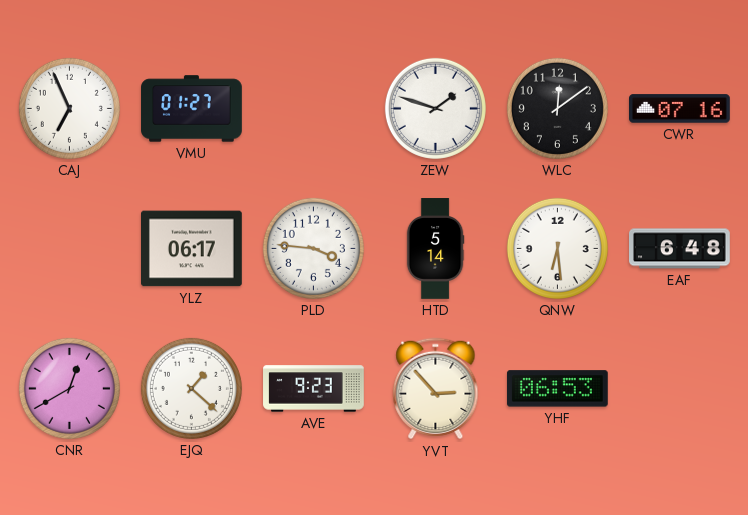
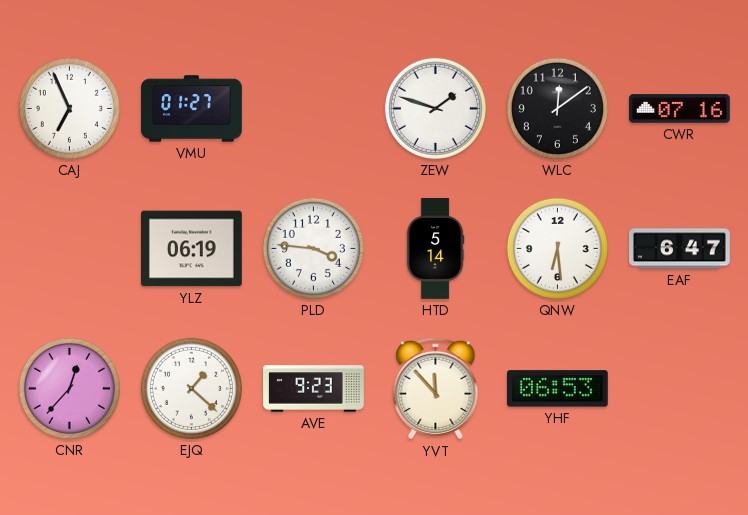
YLZ: 06:17 -> 06:19 (192, 249)
EAF: 6:48 -> 6:47 (680, 249)
CNR: 12:40 -> 12:37 (69, 388)
YVT: 2:53 -> 11:53 (436, 389)
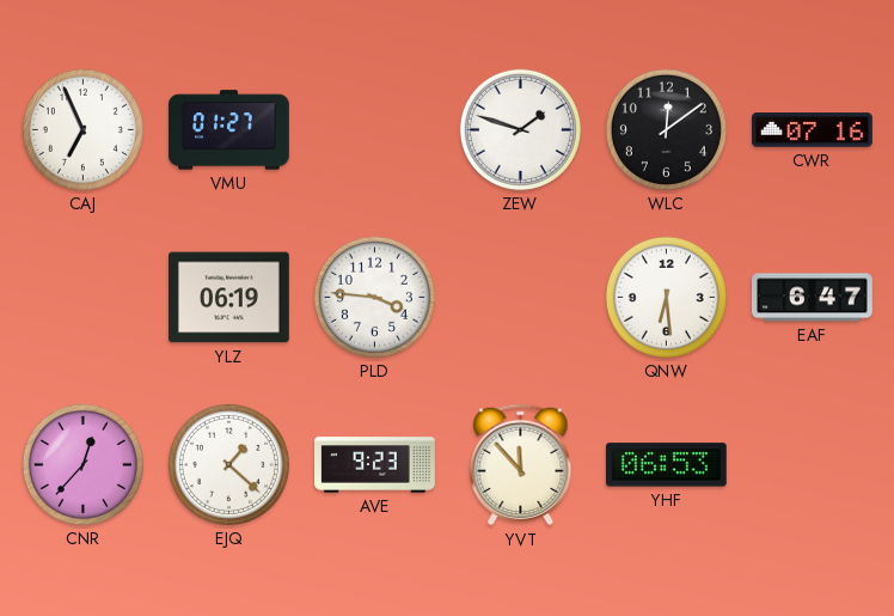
HTD: 5:14 -> none (435, 249)
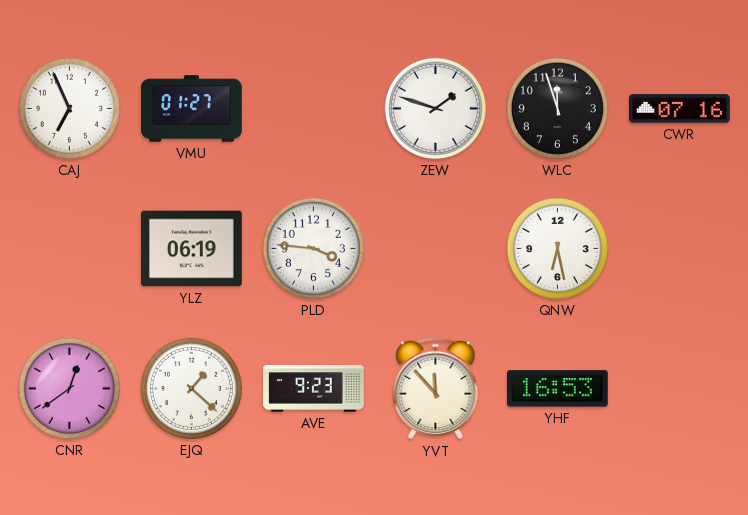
WLC: 12:09 -> 11:57 (557, 108)
QNW: 6:29 -> 6:28 (557, 248)
EAF: 6:47 -> none (813, 298)
CNR: 12:37 -> 12:39 (69, 388)
YHF: 06:53 -> 16:53 (557, 389)
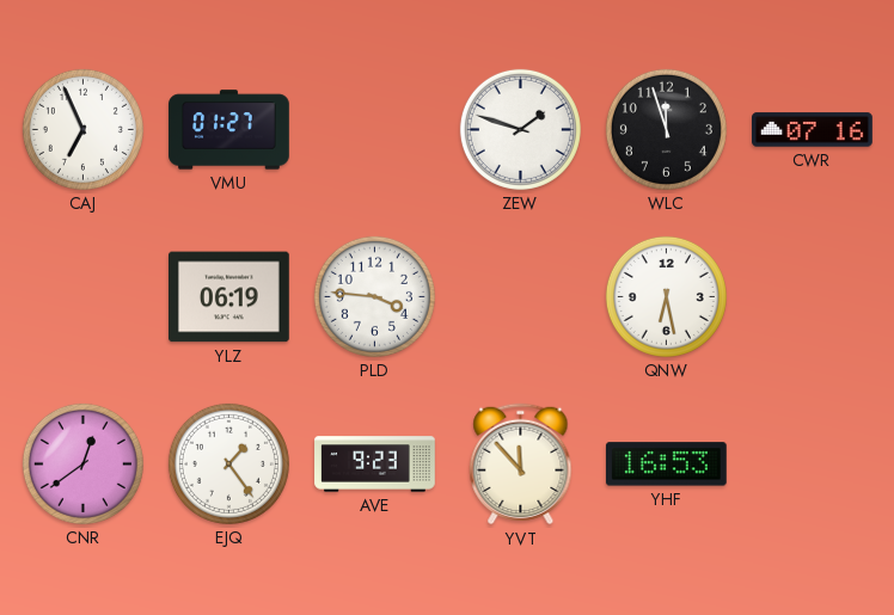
EJQ: 1:22 -> 1:24 (228, 463)
